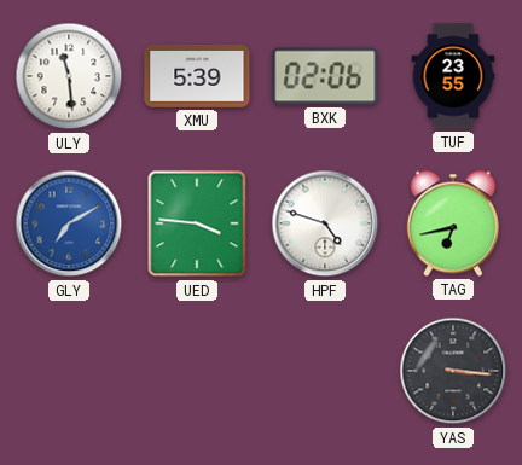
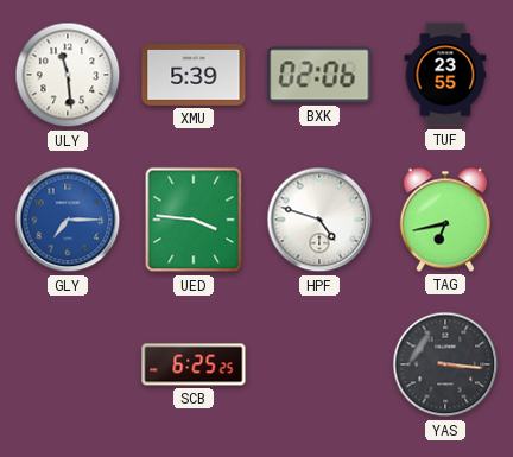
GLY: 7:10 -> 7:15 (68, 220)
SCB: none -> 6:25 (194, 364)
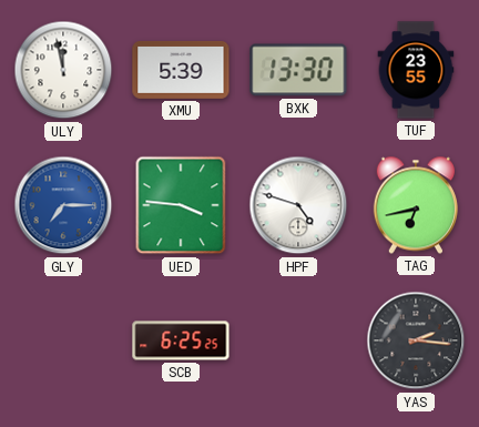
ULY: 11:29 -> 11:58 (63, 70)
BXK: 02:06 -> 13:30 (298, 70)
YAS: 3:16 -> 2:16 (416, 340)
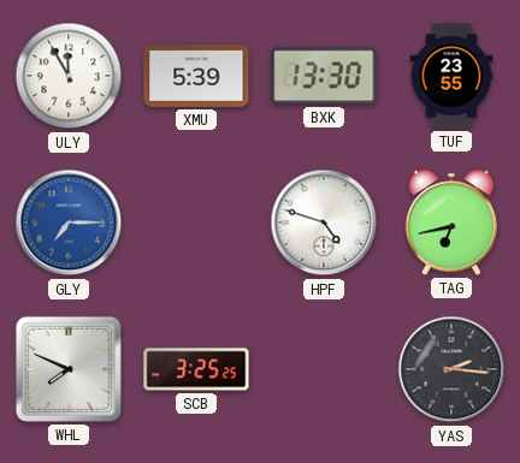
ULY: 11:58 -> 11:55 (69, 76)
UED: 3:46 -> none (181, 205)
WHL: none -> 7:49 (69, 369)
SCB: 6:25 -> 3:25 (196, 369)
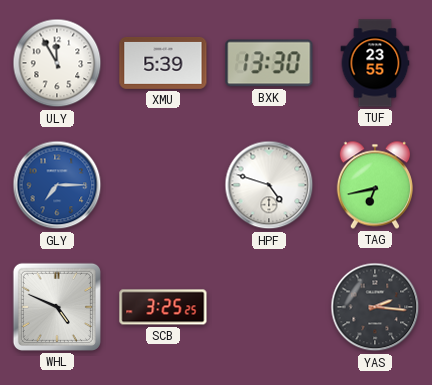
WHL: 7:49 -> 4:49 (57, 307)
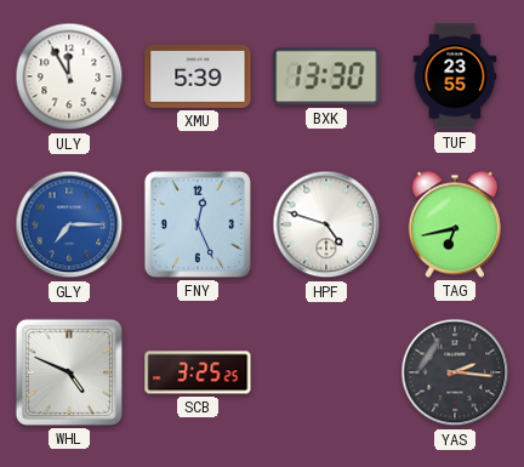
FNY: none -> 12:26 (198, 224)
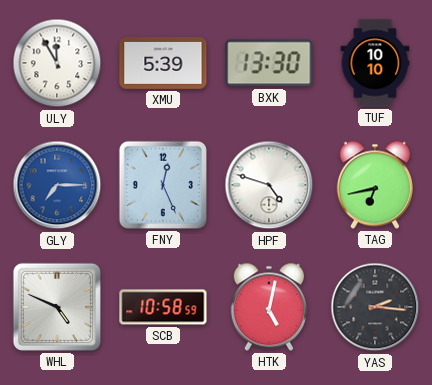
TUF: 23:55 -> 10:10 (375, 63)
SCB: 3:25 -> 10:58 (163, 307)
HTK: none -> 5:02 (269, 307)
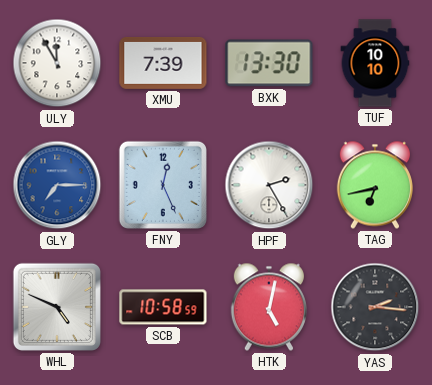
XMU: 5:39 -> 7:39 (163, 64)
HPF: 4:48 -> 2:25 (269, 185)
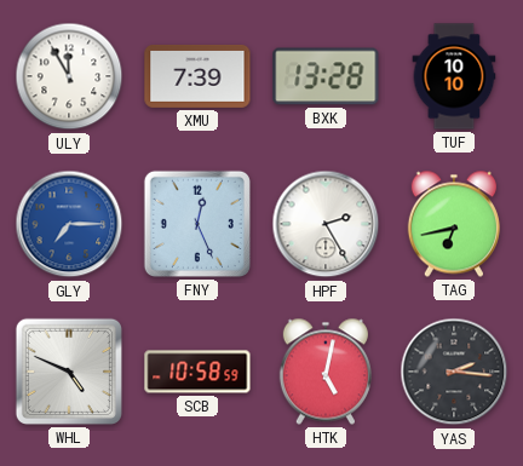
BXK: 13:30 -> 13:28 (326, 76)
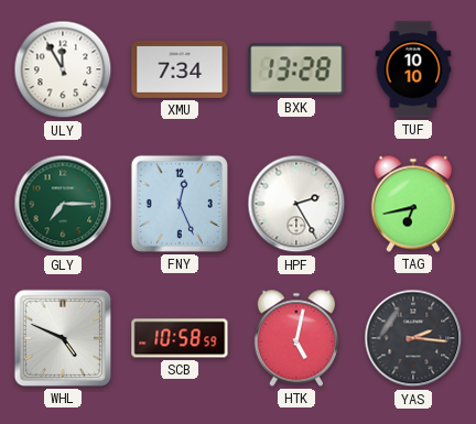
XMU: 7:39 -> 7:34 (180, 70)
GLY dial: blue -> green (63, 204)
